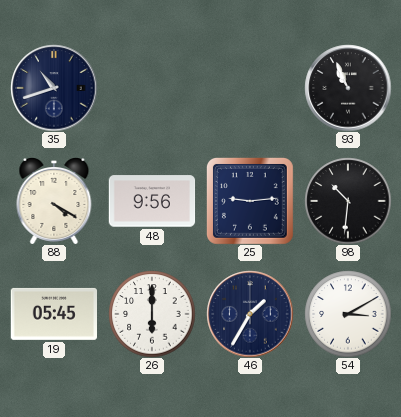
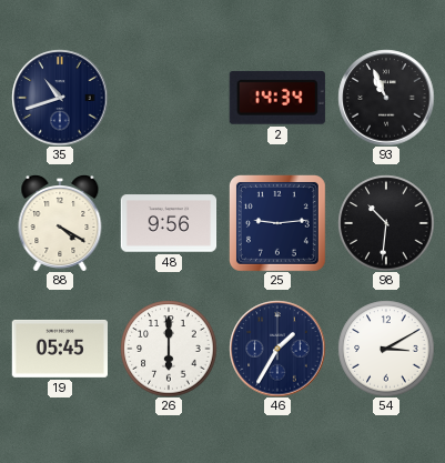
2: none -> 14:34 (277, 98)
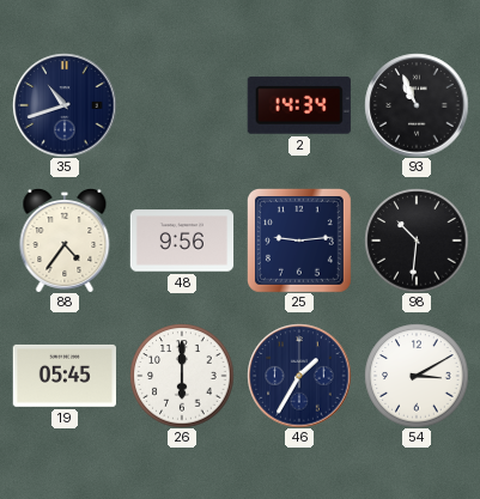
88: 4:20 -> 4:36 (65, 241)
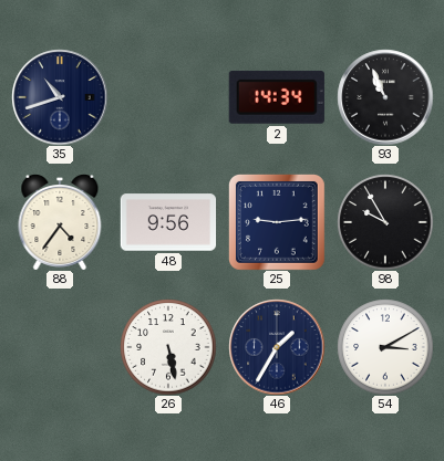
98: 10:31 -> 9:55 (385, 222)
19: 05:45 -> none (63, 376)
26: 6:00 -> 5:28 (168, 347)
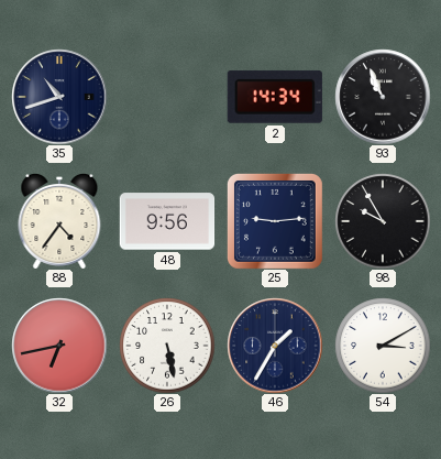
32: none -> 6:43 (59, 346)
